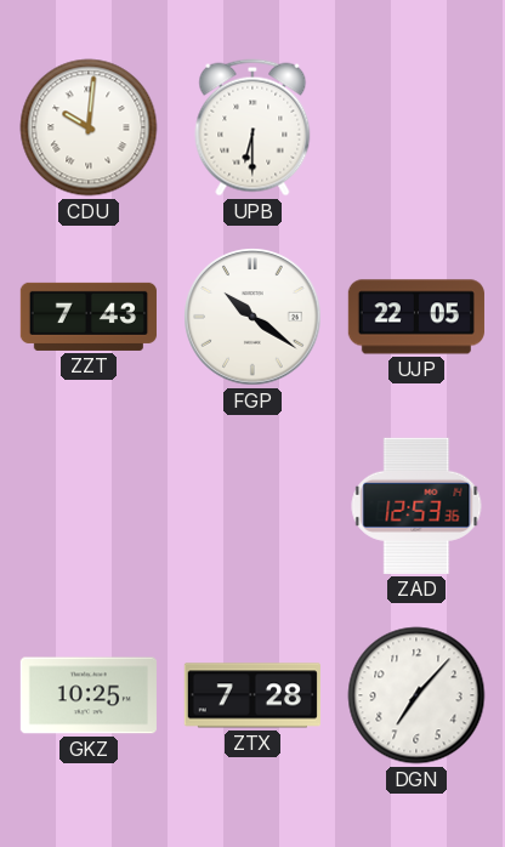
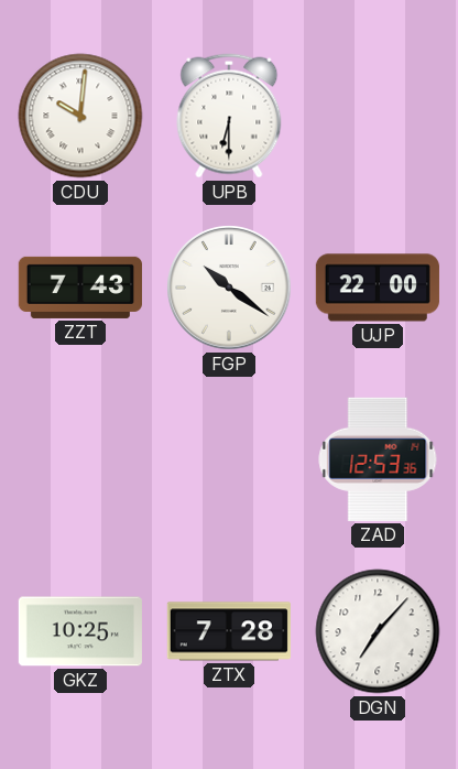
UJP: 22:05 -> 22:00 (378, 288)
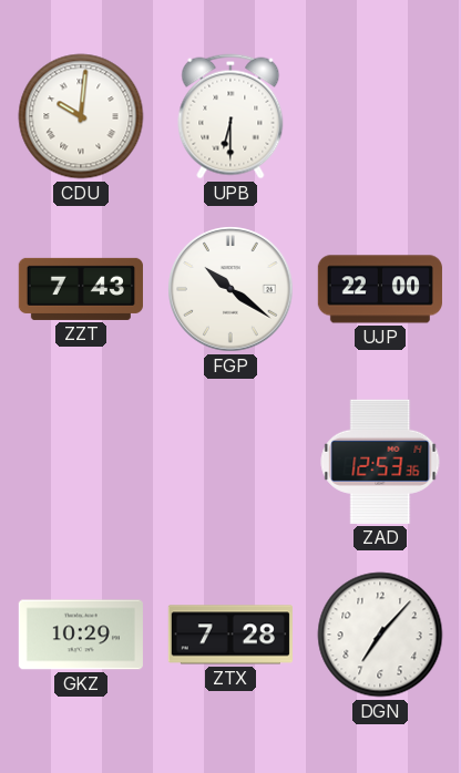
GKZ: 10:25 -> 10:29 (81, 635)
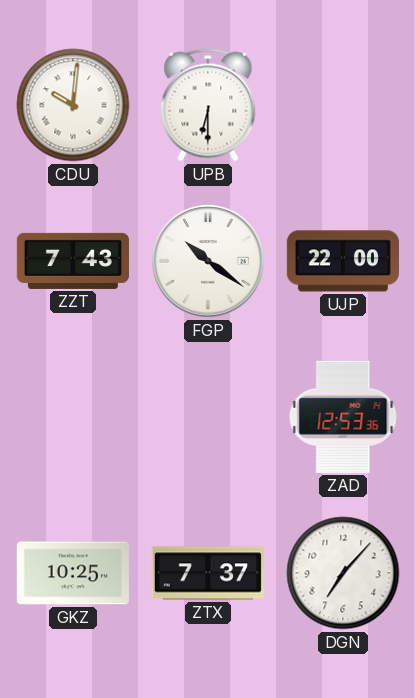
GKZ: 10:29 -> 10:25 (73, 573)
ZTX: 7:28 -> 7:37 (208, 573)
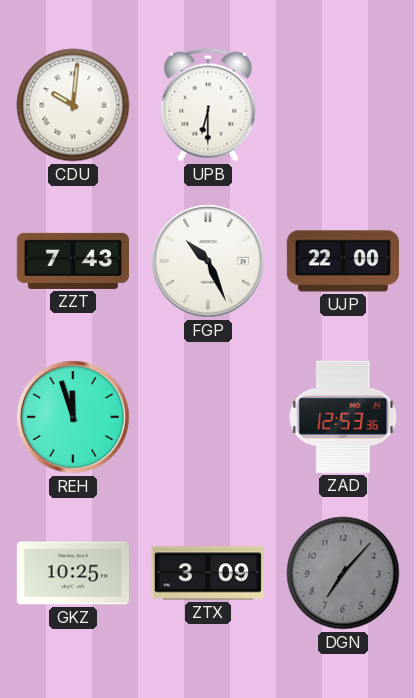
FGP: 10:21 -> 10:26 (208, 261)
REH: none -> 11:57 (73, 417)
ZTX: 7:37 -> 3:09 (208, 573)
DGN dial: white -> grey (343, 573)
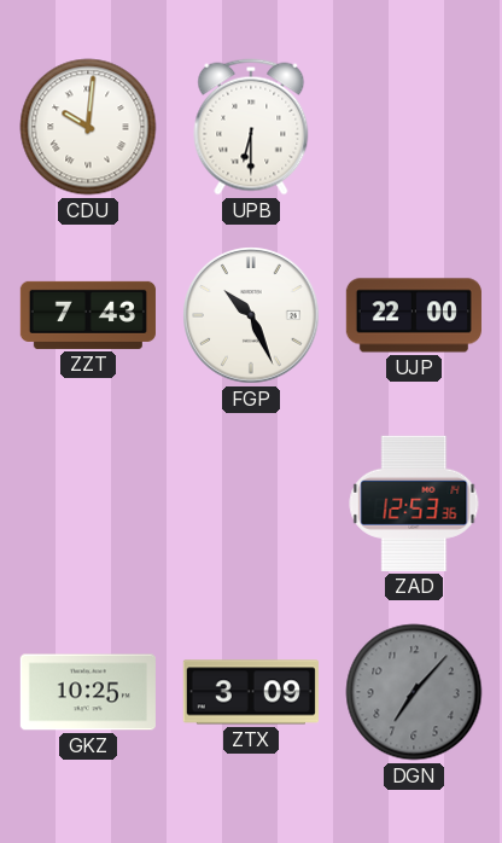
REH: 11:57 -> none (73, 417)
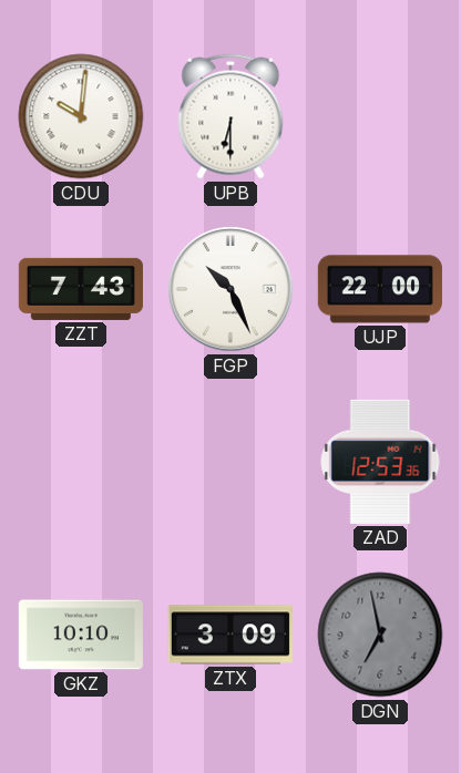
GKZ: 10:25 -> 10:10 (81, 635)
DGN: 7:07 -> 6:58 (380, 635)
